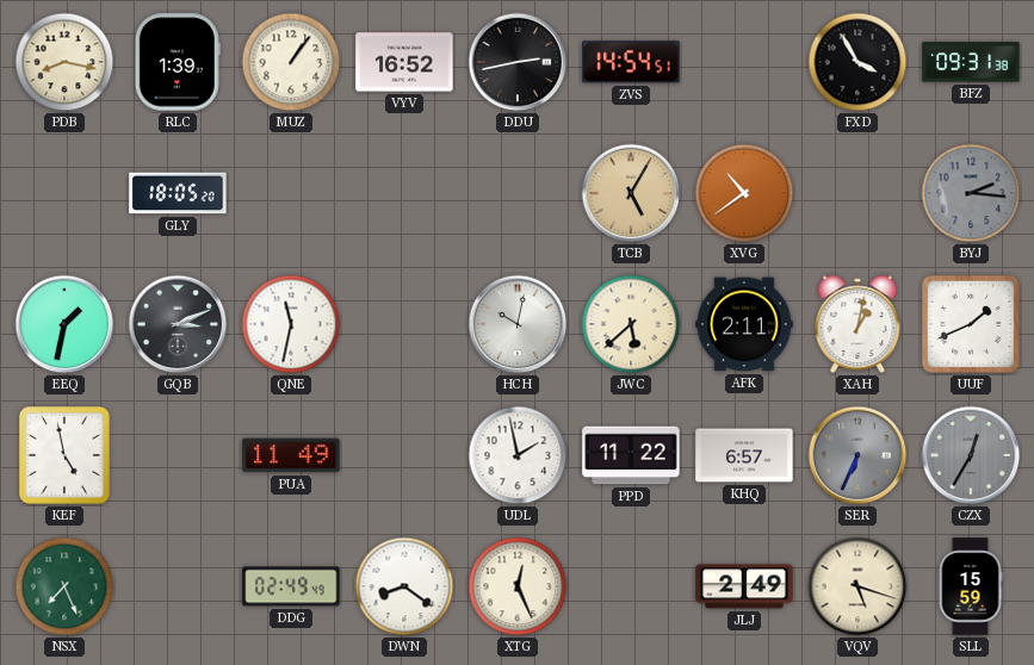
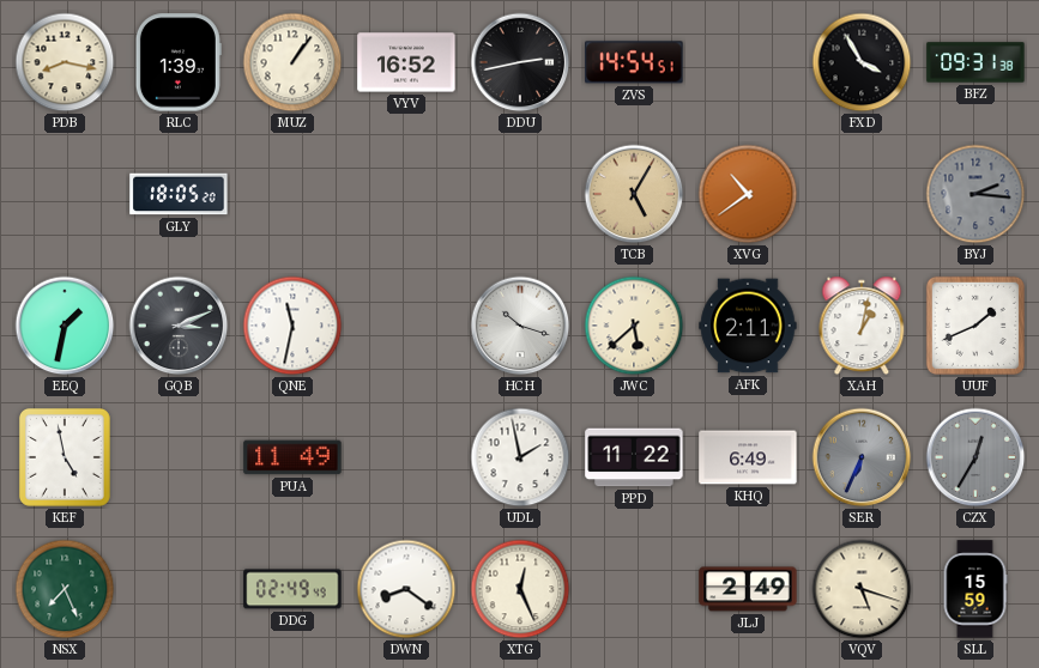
HCH: 10:02 -> 10:18 (520, 326)
KHQ: 6:57 -> 6:49 (748, 457)
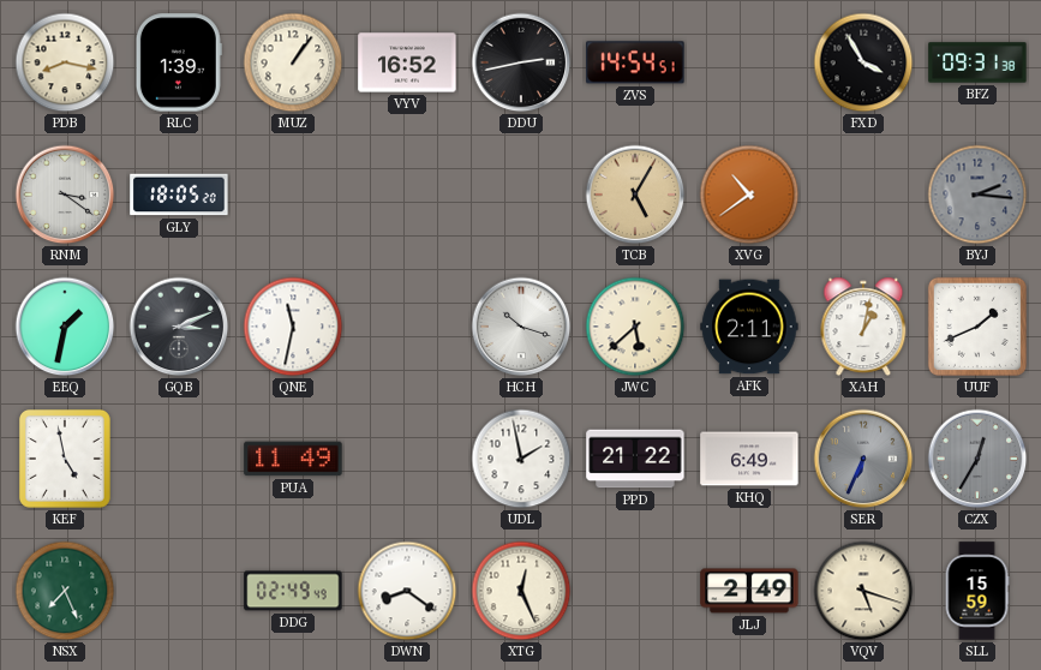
RNM: none -> 3:21 (65, 195)
PPD: 11:22 -> 21:22 (635, 459)
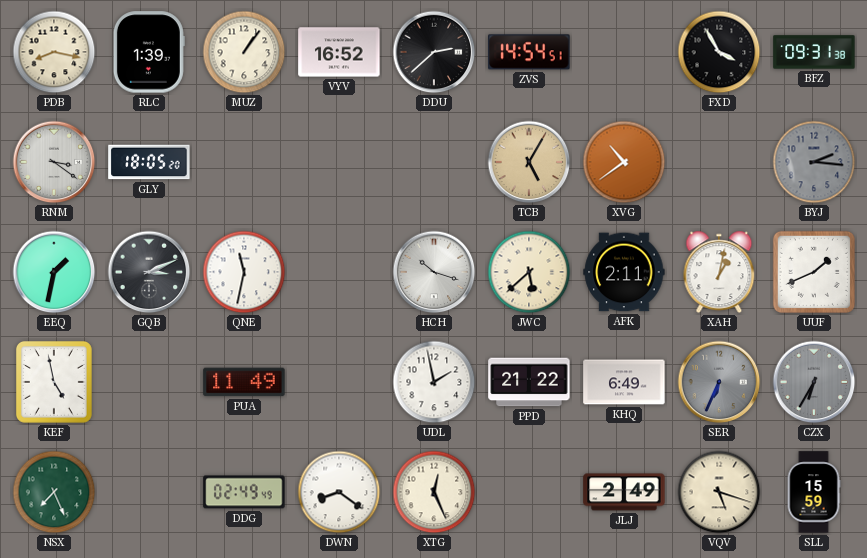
DDU: 2:43 -> 2:38 (434, 52)
CZX: 12:35 -> 6:35 (814, 382)
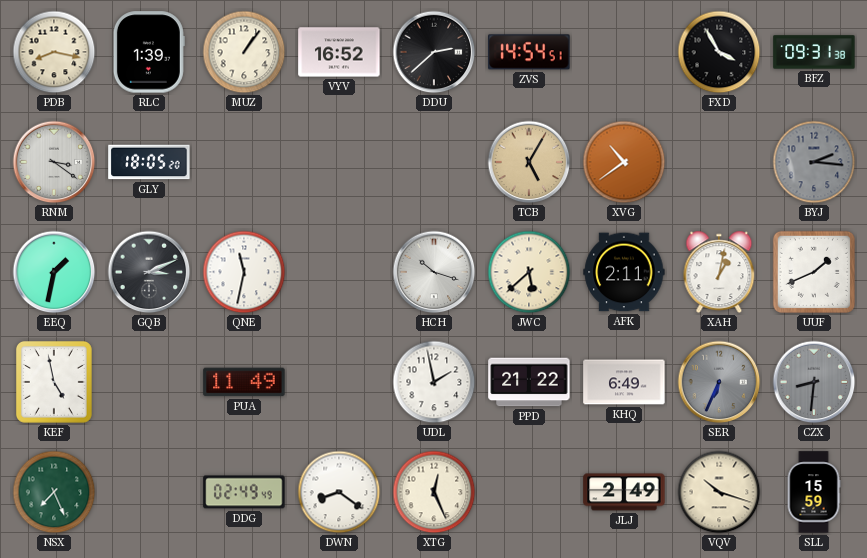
CZX: 6:35 -> 8:31 (814, 382)
VQV: 5:18 -> 10:18 (719, 492)
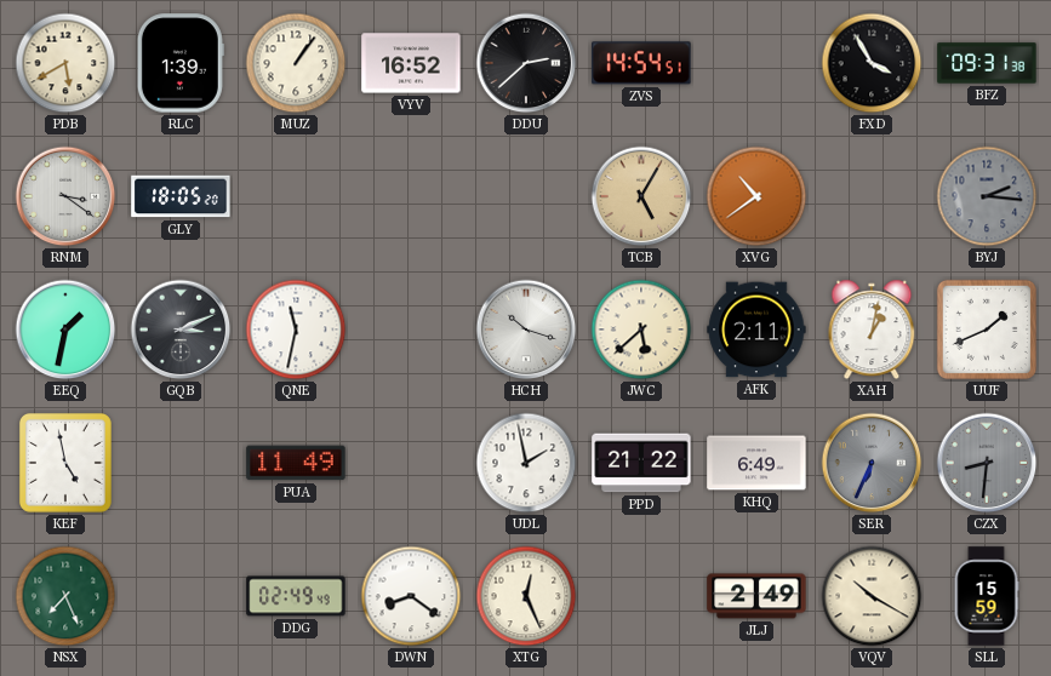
PDB: 8:17 -> 5:40 (65, 63)
VQV: 10:18 -> 10:20 (872, 596)
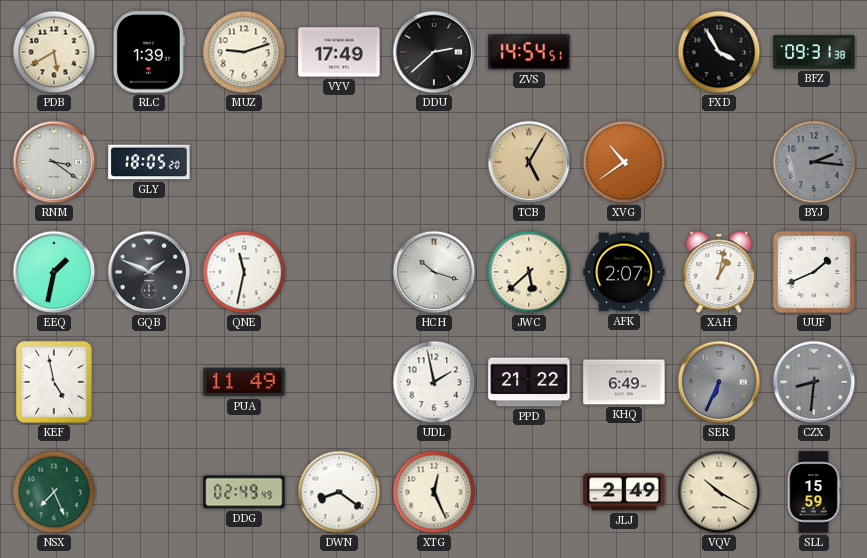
MUZ: 1:06 -> 9:12 (244, 52)
VYV: 16:52 -> 17:49 (339, 52)
GQB: 3:11 -> 1:49 (149, 272)
AFK: 2:11 -> 2:07 (624, 272)
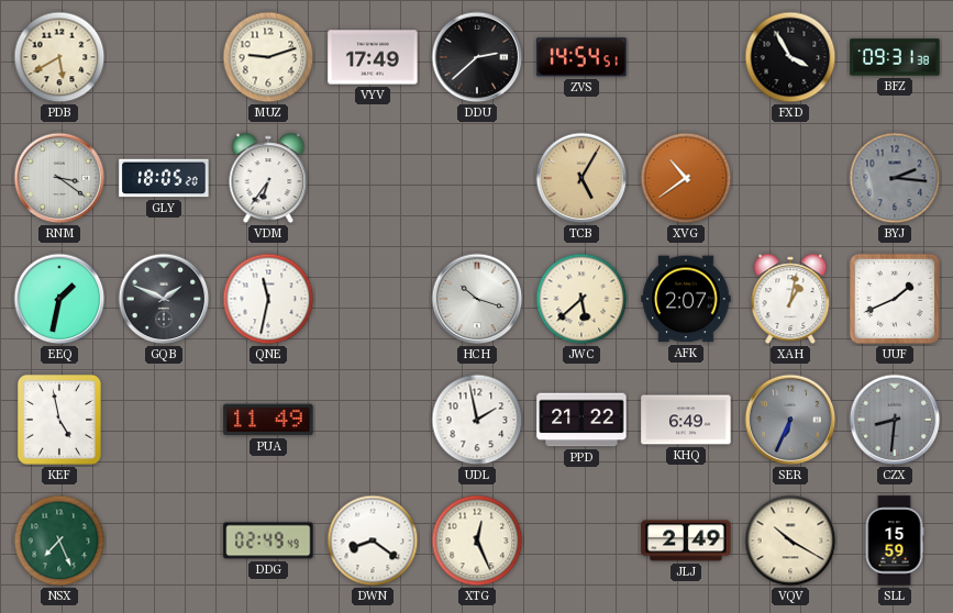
RLC: 1:39 -> none (149, 52)
VDM: none -> 6:36 (268, 178)
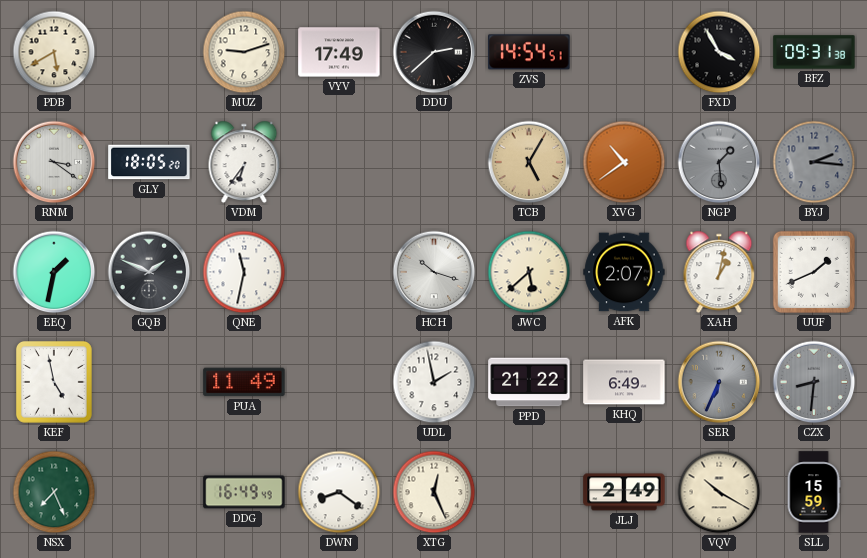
NGP: none -> 1:29 (719, 162)
DDG: 02:49 -> 16:49 (244, 492)
